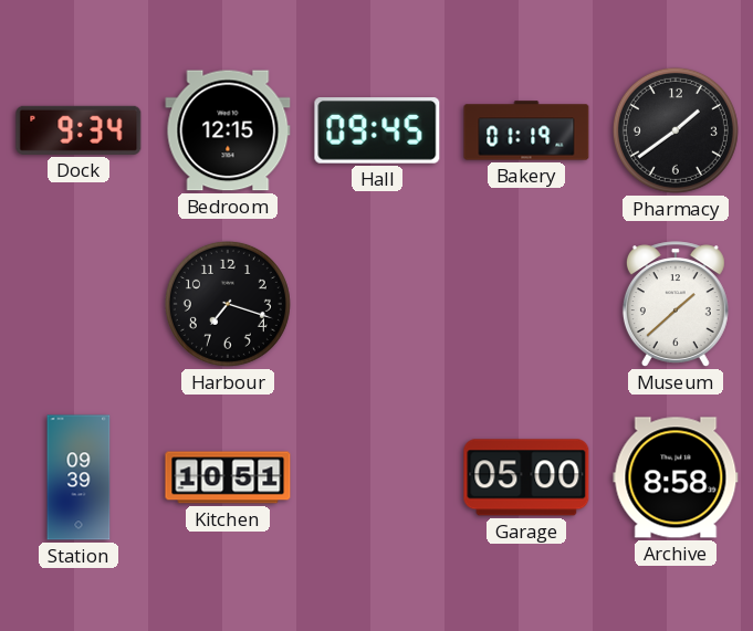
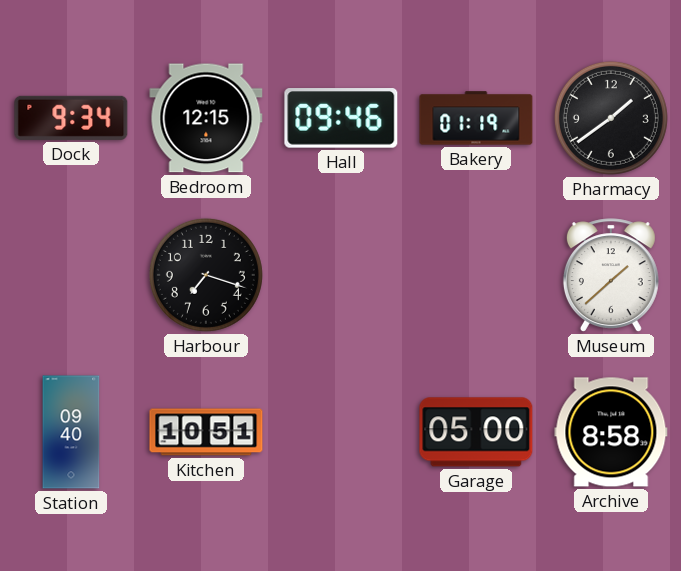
Hall: 09:45 -> 09:46 (341, 118)
Station: 09:39 -> 09:40 (71, 432)
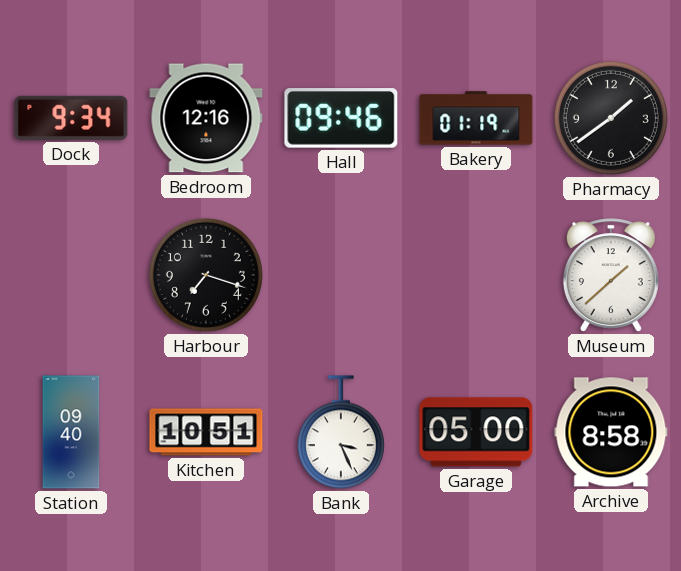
Bedroom: 12:15 -> 12:16 (206, 118)
Bank: none -> 3:26 (341, 432)
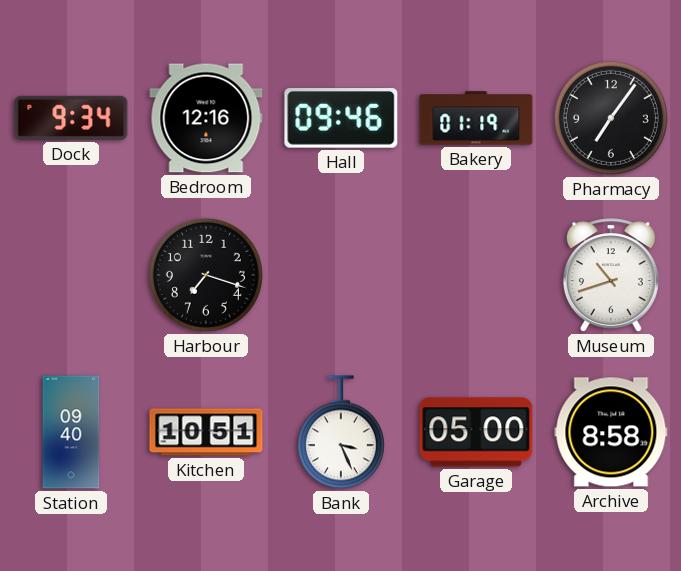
Pharmacy: 1:39 -> 7:06 (611, 118)
Museum: 1:38 -> 10:42 (611, 275)
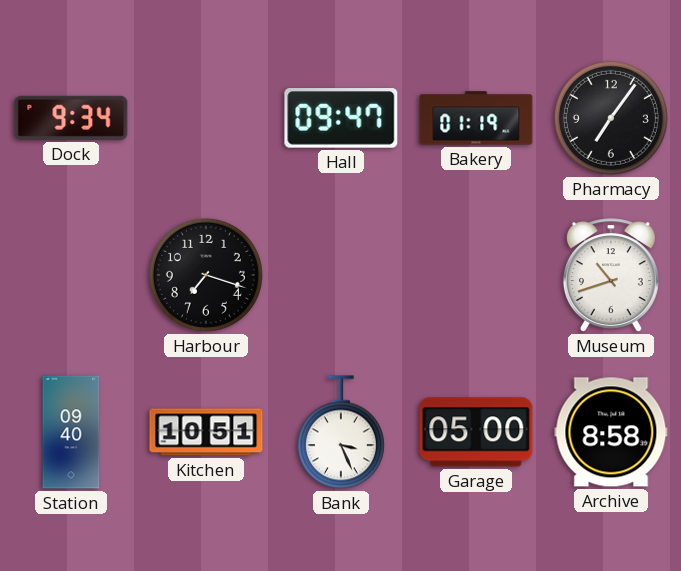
Bedroom: 12:16 -> none (206, 118)
Hall: 09:46 -> 09:47 (341, 118)
